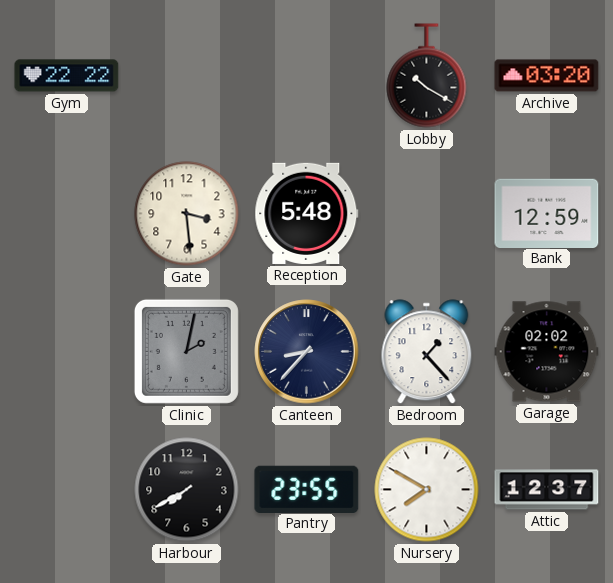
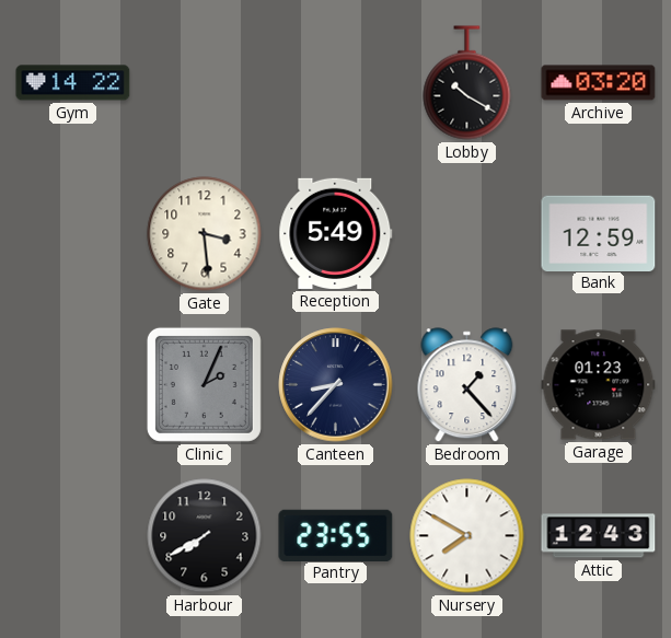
Gym: 22:22 -> 14:22 (73, 83)
Reception: 5:48 -> 5:49 (336, 233)
Clinic: 2:02 -> 2:04 (204, 384)
Garage: 02:02 -> 01:23 (599, 385)
Attic: 12:37 -> 12:43 (599, 536)
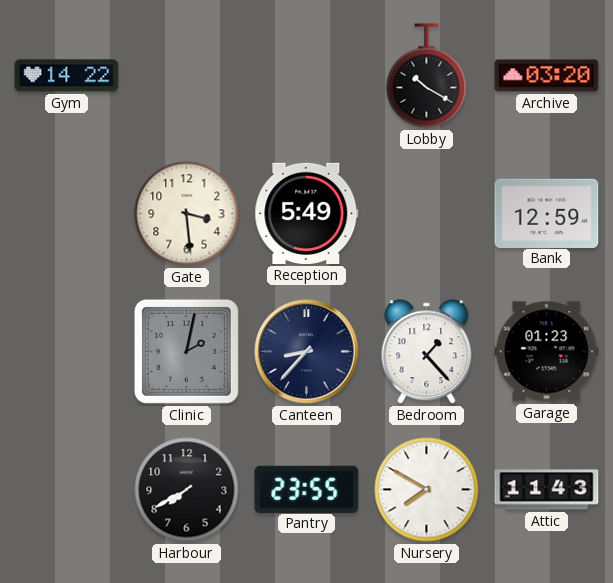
Clinic: 2:04 -> 2:02 (186, 351)
Attic: 12:43 -> 11:43 (547, 490)
